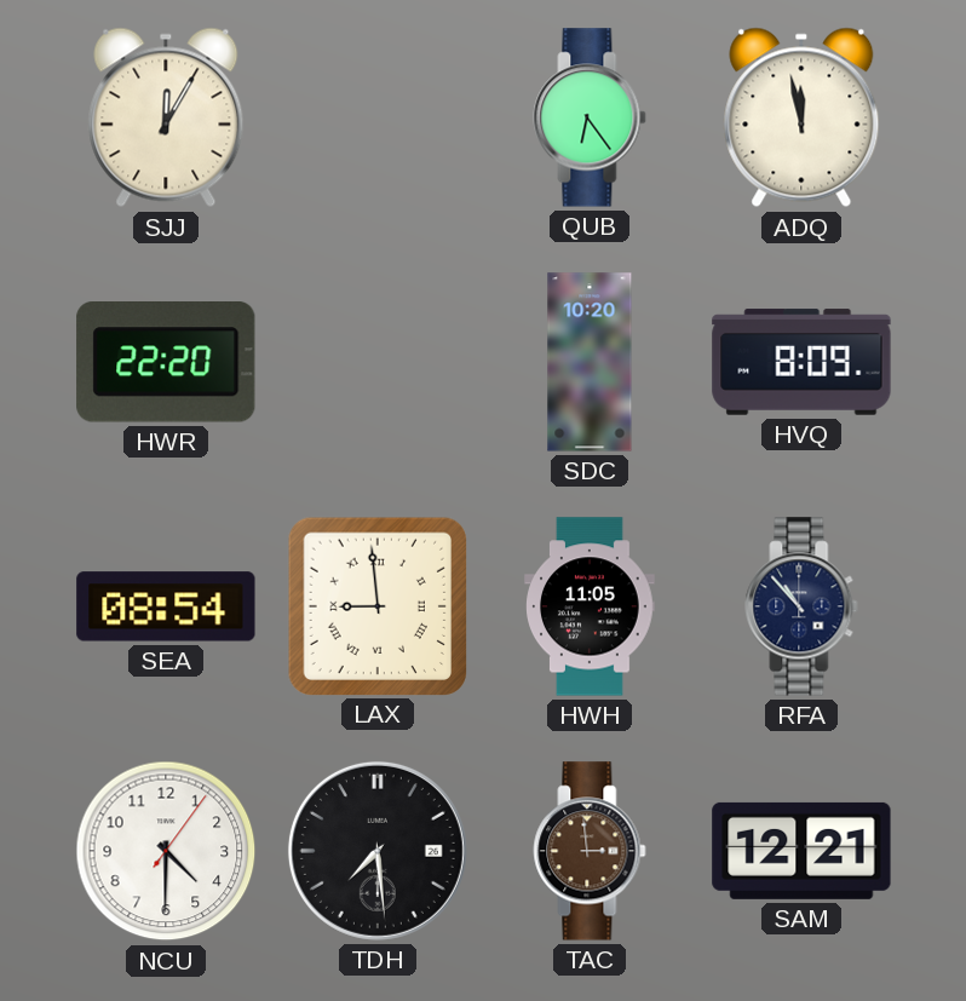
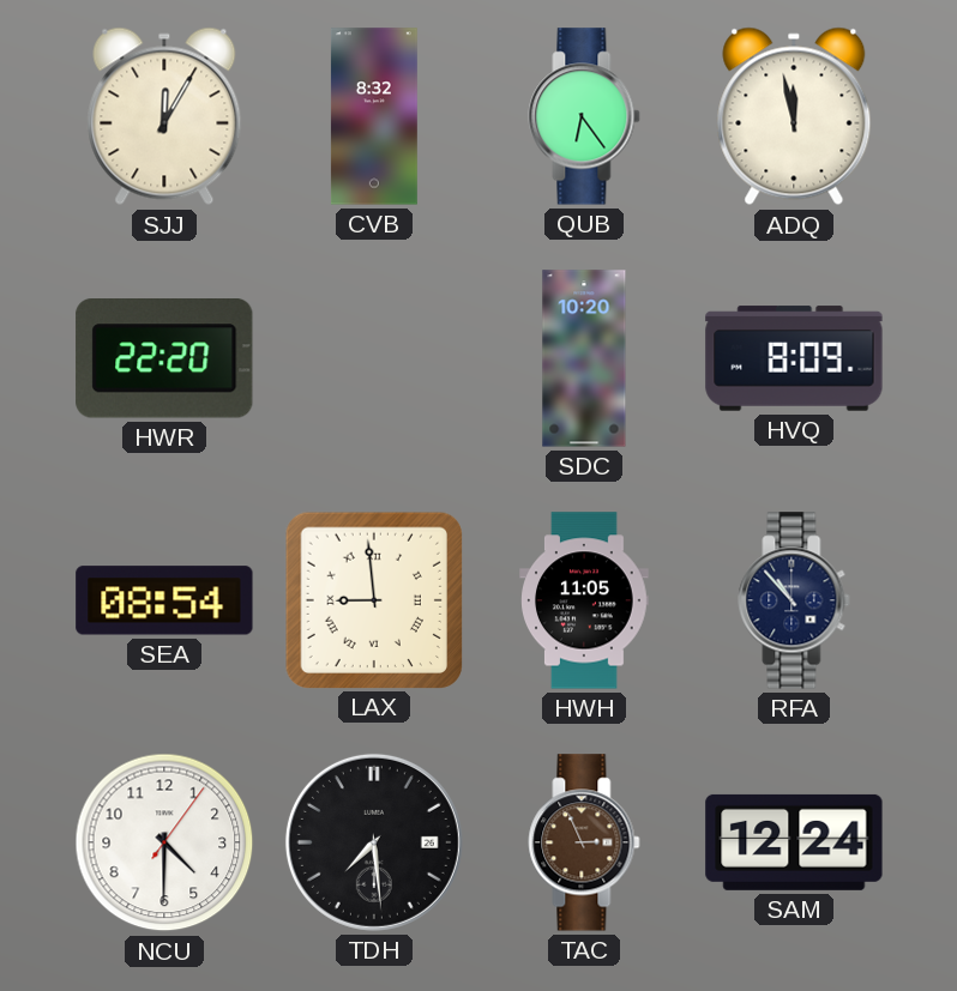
CVB: none -> 8:32 (374, 116)
TAC: 2:59 -> 2:56 (584, 842)
SAM: 12:21 -> 12:24 (794, 842)
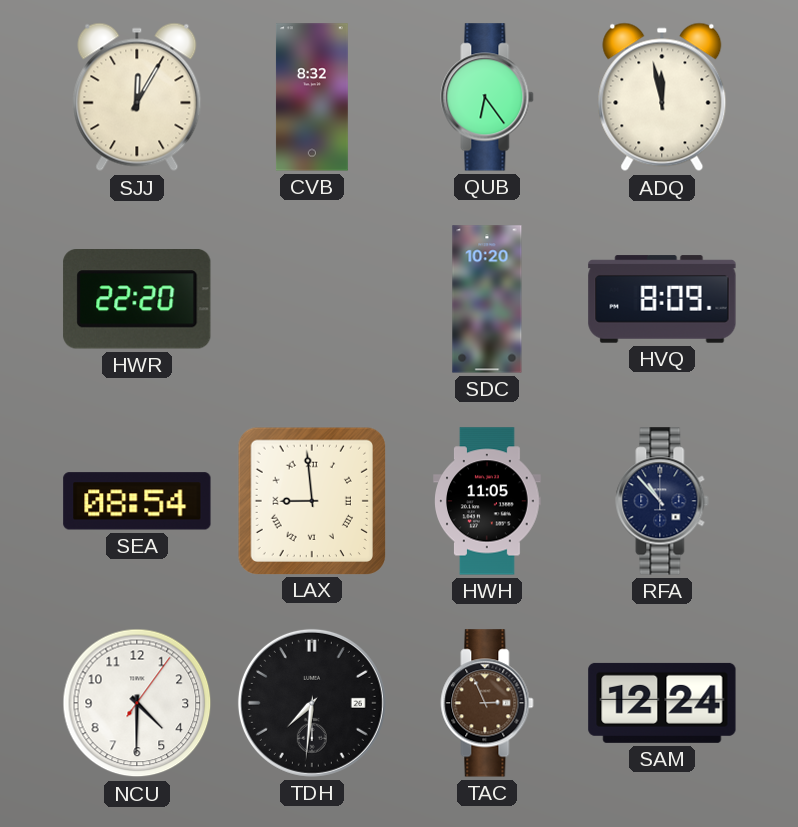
TDH: 7:29 -> 7:31 (312, 703)
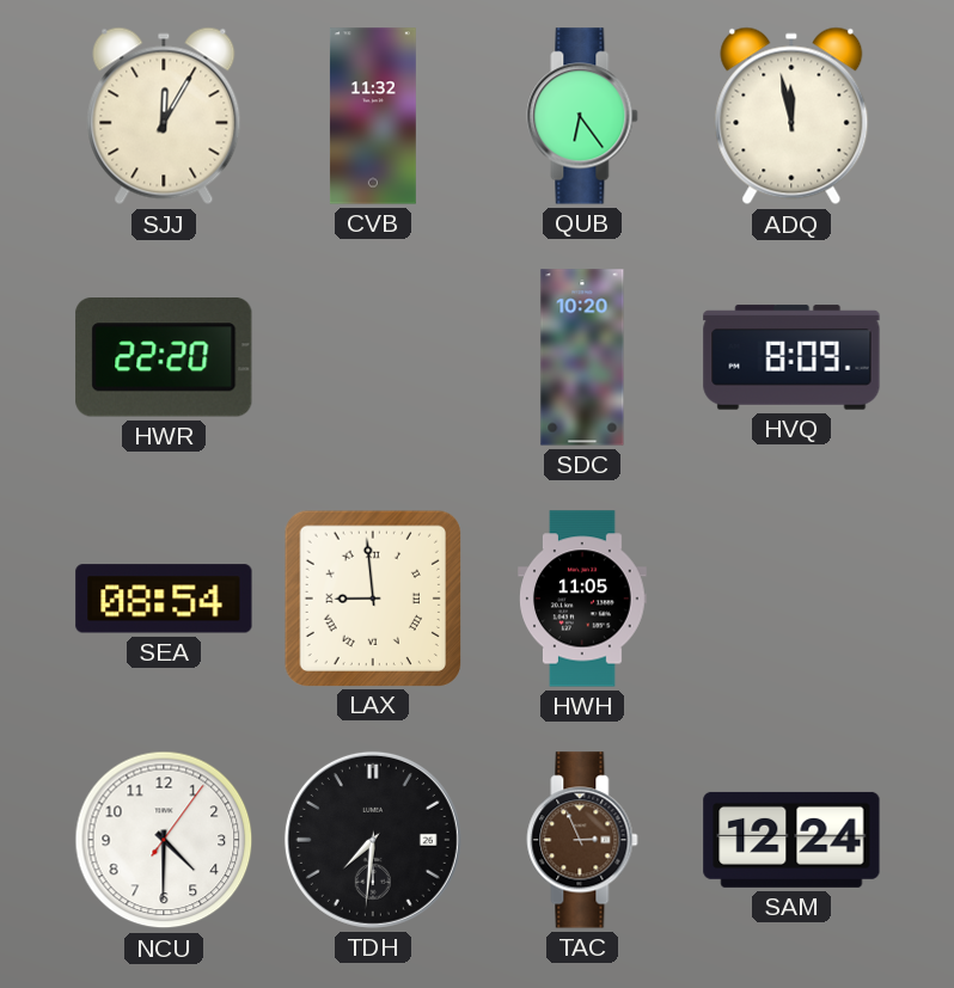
CVB: 8:32 -> 11:32 (373, 116)
RFA: 10:53 -> none (662, 501)
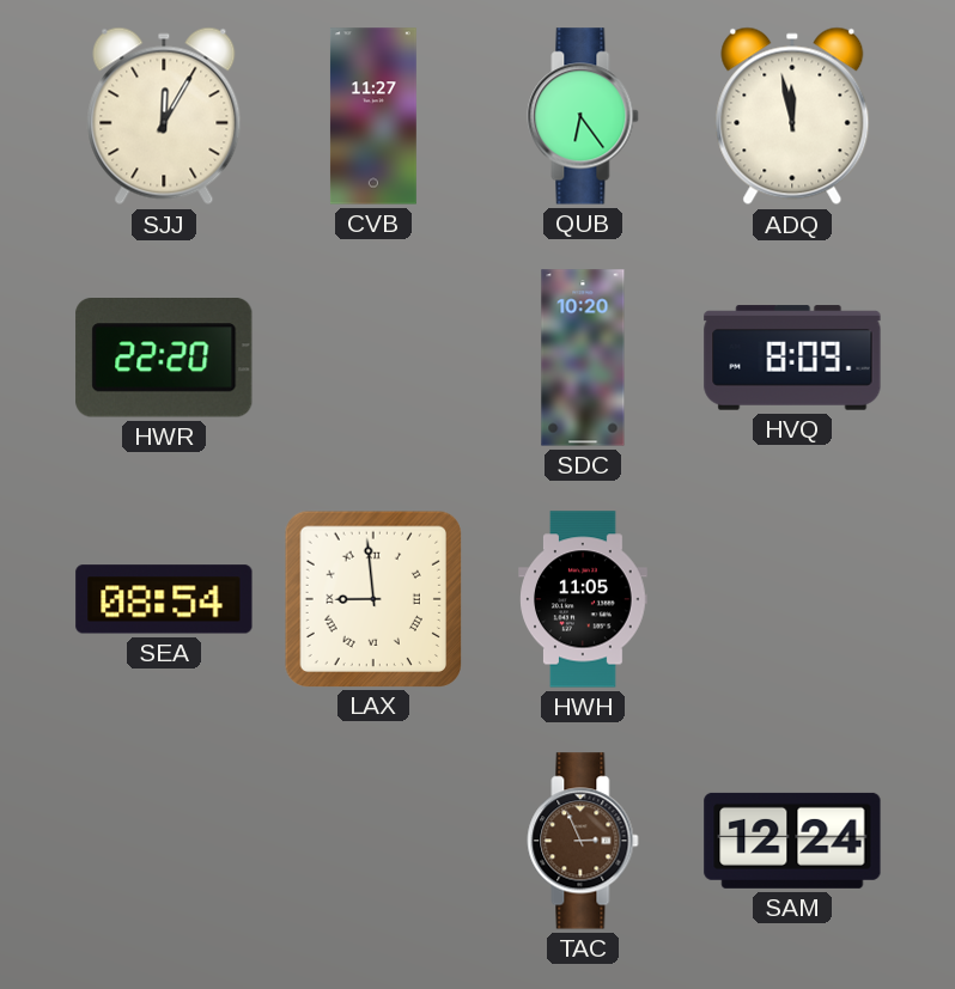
CVB: 11:32 -> 11:27 (373, 116)
NCU: 4:30 -> none (164, 840)
TDH: 7:31 -> none (373, 840)
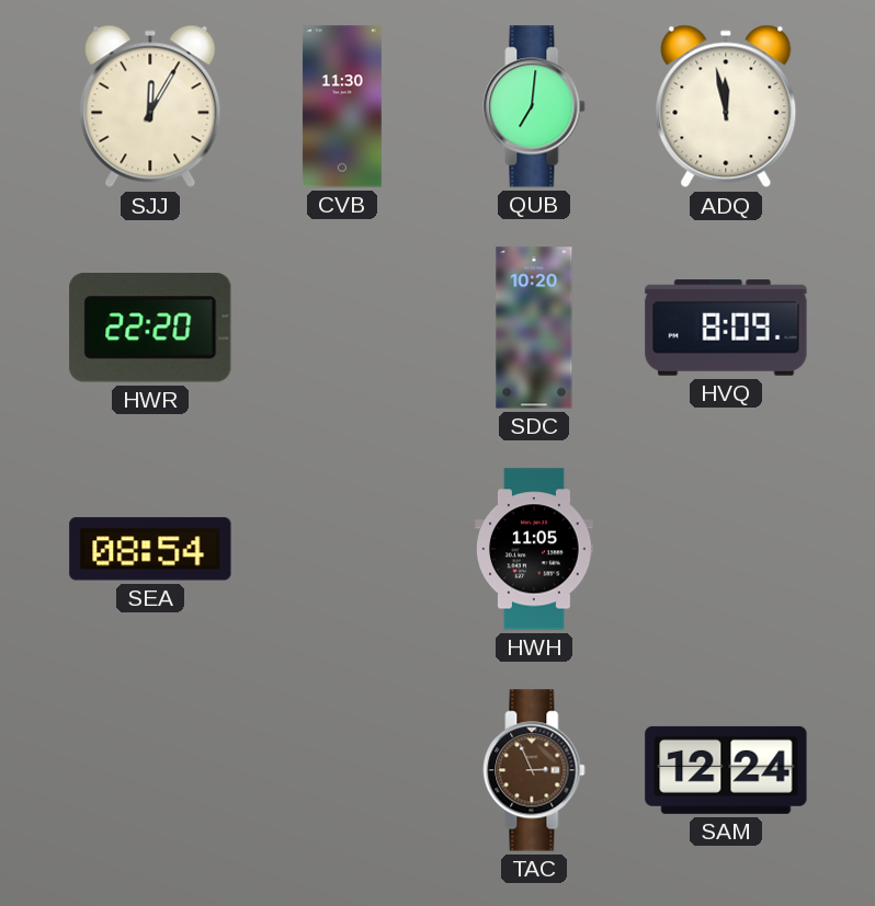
CVB: 11:27 -> 11:30 (342, 106)
QUB: 6:24 -> 7:01 (534, 106)
LAX: 8:59 -> none (372, 598)
